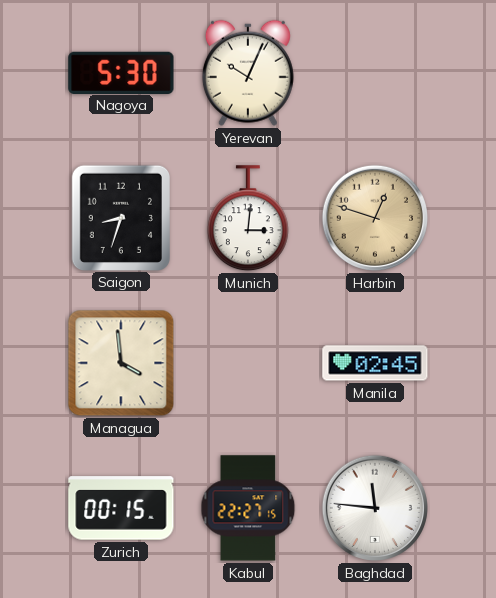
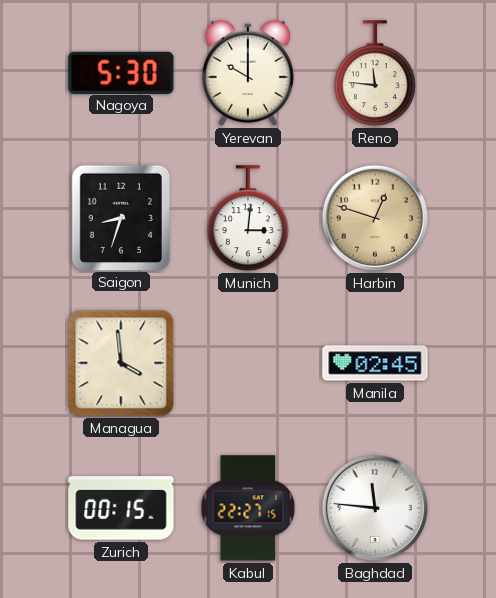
Yerevan: 10:04 -> 10:00 (248, 73)
Reno: none -> 11:46 (375, 74)
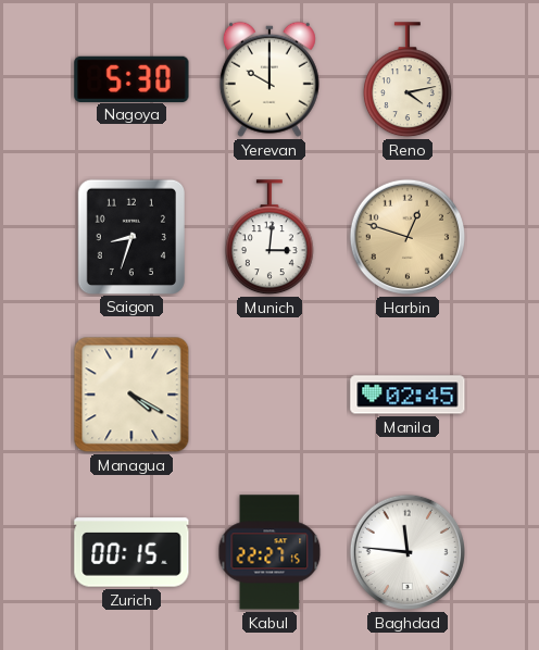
Reno: 11:46 -> 4:13 (408, 80)
Managua: 3:59 -> 4:20 (131, 395)
